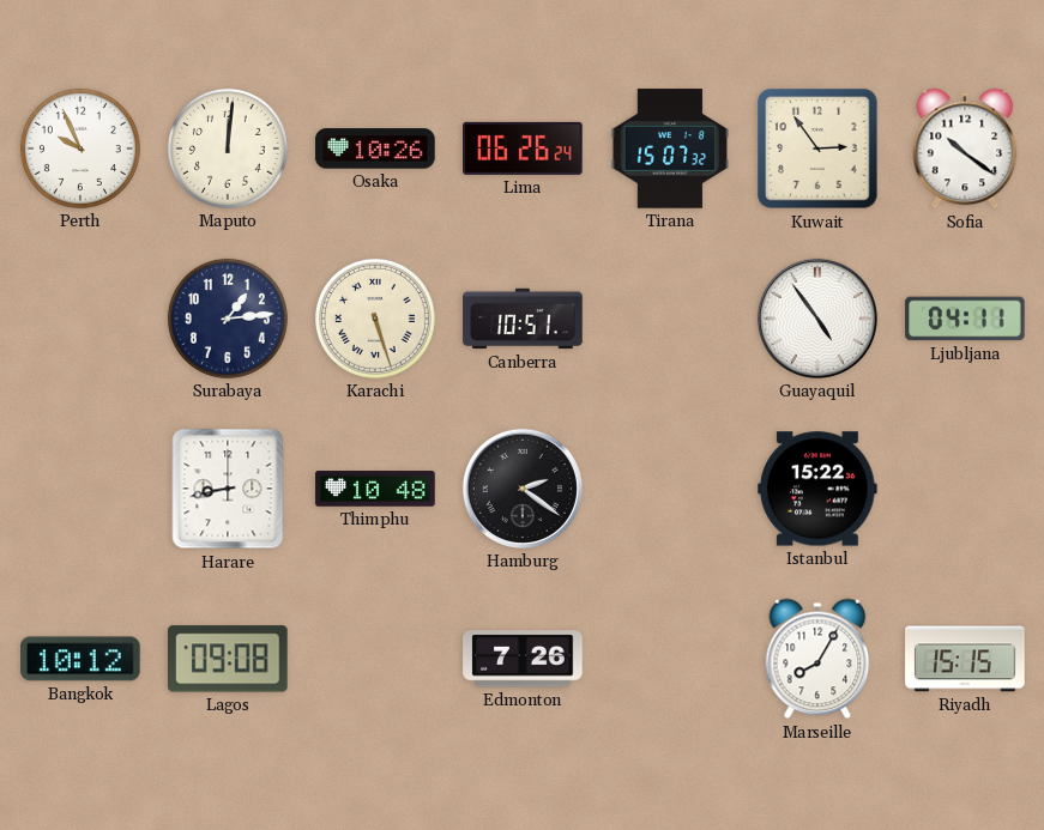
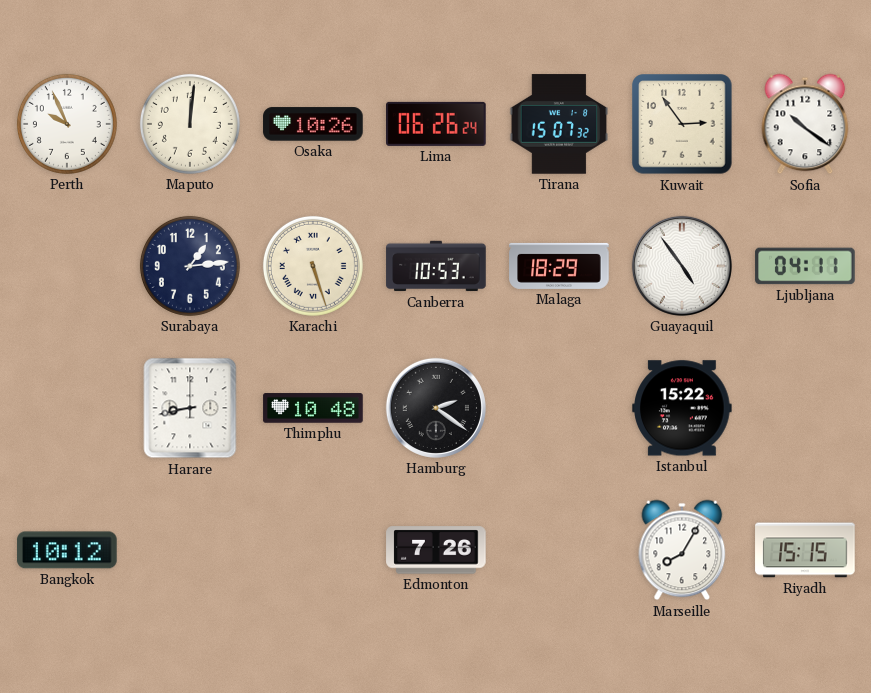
Canberra: 10:51 -> 10:53 (436, 266)
Malaga: none -> 18:29 (559, 266)
Lagos: 09:08 -> none (229, 659)
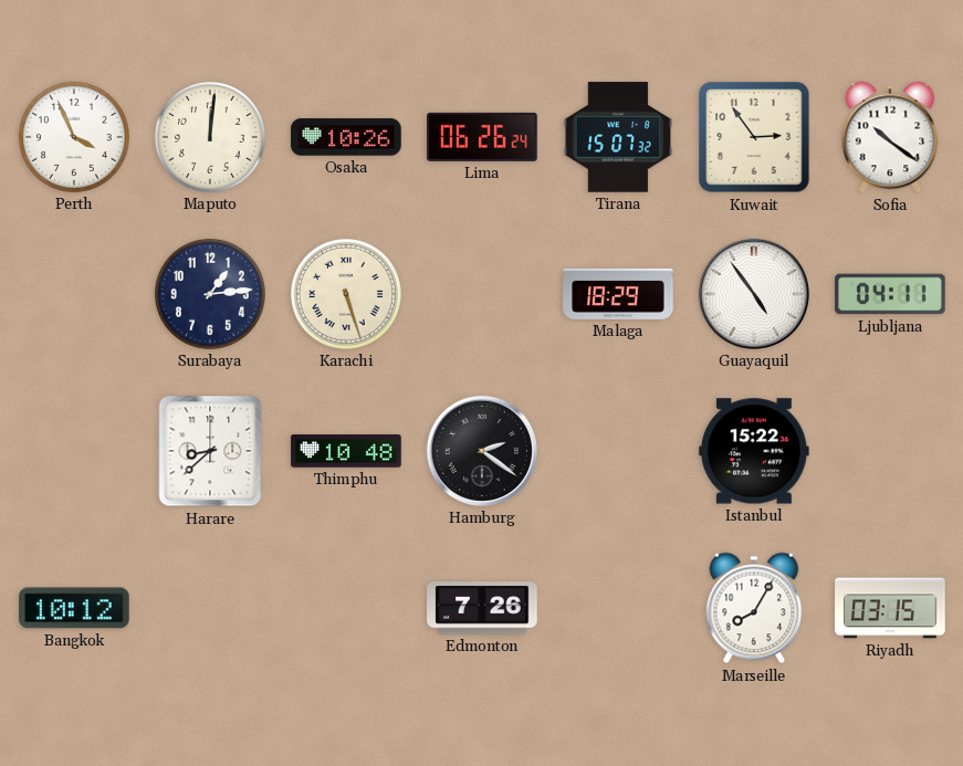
Perth: 9:56 -> 3:56 (74, 137)
Canberra: 10:53 -> none (436, 266)
Harare: 8:43 -> 8:38 (210, 451)
Riyadh: 15:15 -> 03:15 (890, 608)
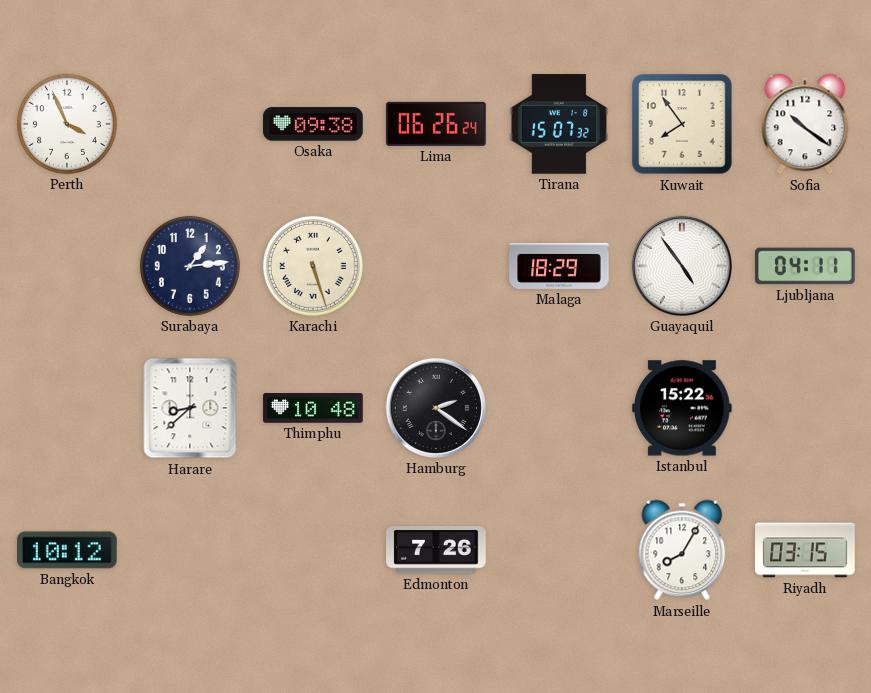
Maputo: 12:01 -> none (210, 137)
Osaka: 10:26 -> 09:38 (313, 124)
Kuwait: 2:54 -> 7:54 (682, 124)
